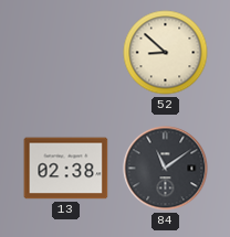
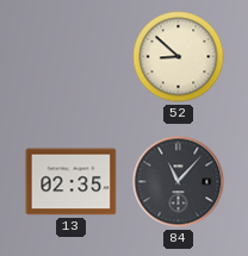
13: 02:38 -> 02:35 (72, 182)
84: 11:09 -> 11:07 (179, 182)
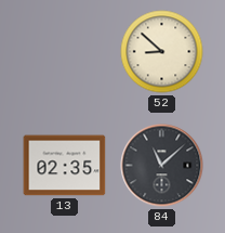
84: 11:07 -> 11:08 (162, 166)
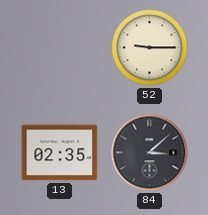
52: 8:52 -> 9:15 (150, 48)
84: 11:08 -> 3:08 (150, 153)
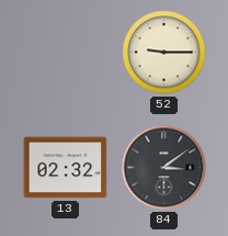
13: 02:35 -> 02:32 (66, 168)
84: 3:08 -> 3:09 (164, 168)
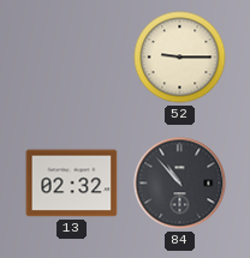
84: 3:09 -> 10:53 (180, 184)
